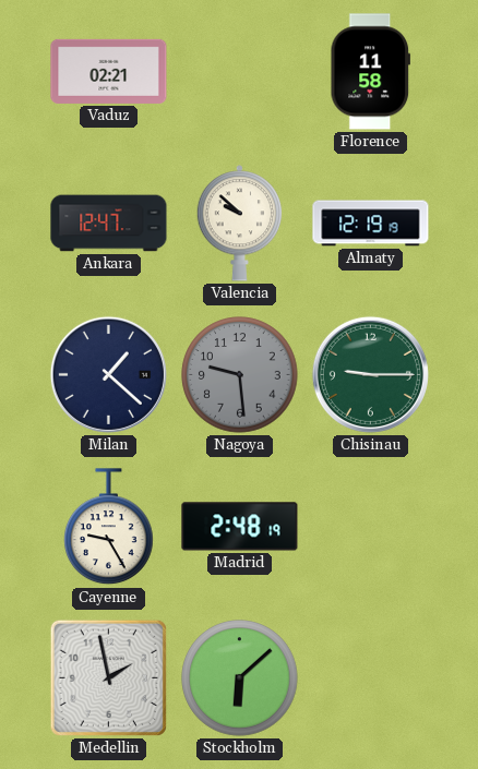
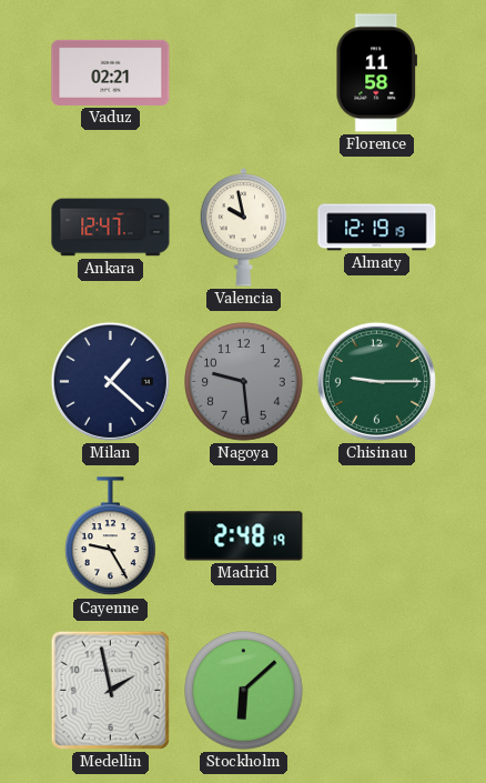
Valencia: 9:52 -> 9:58 (244, 228)
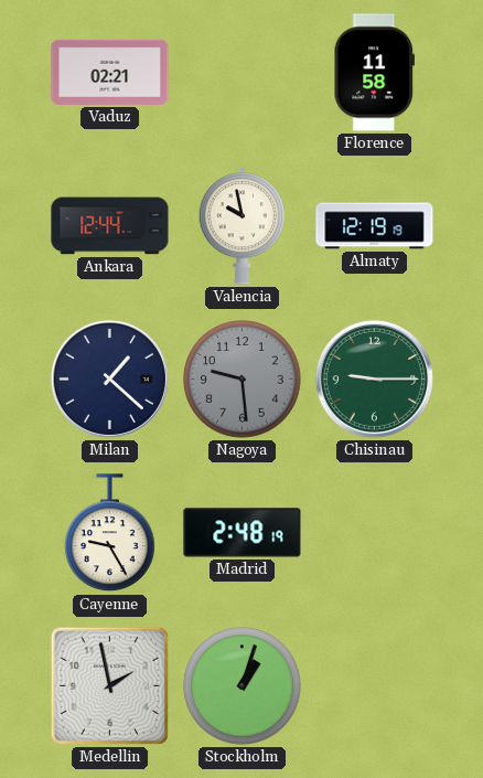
Ankara: 12:47 -> 12:44 (110, 226)
Stockholm: 6:08 -> 1:03 (243, 686)
